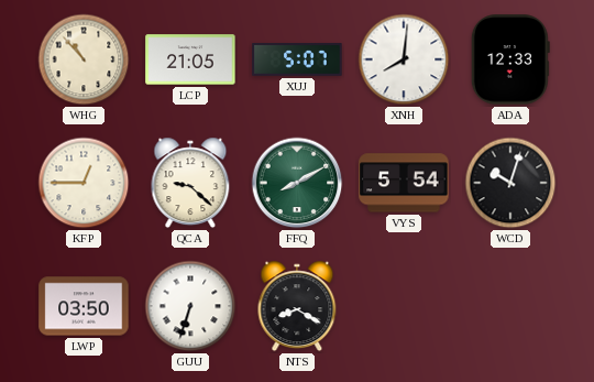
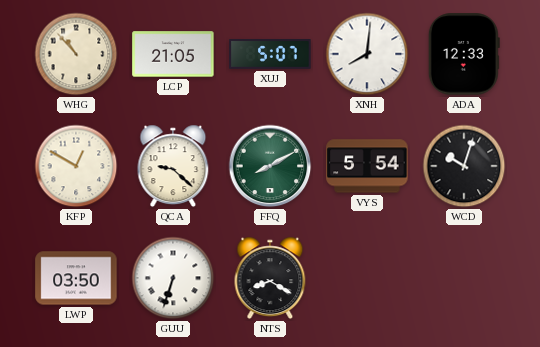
KFP: 12:45 -> 12:50 (76, 166)
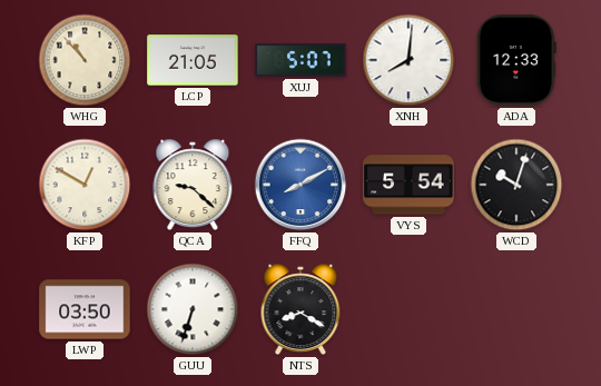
FFQ dial: green -> blue (300, 185)
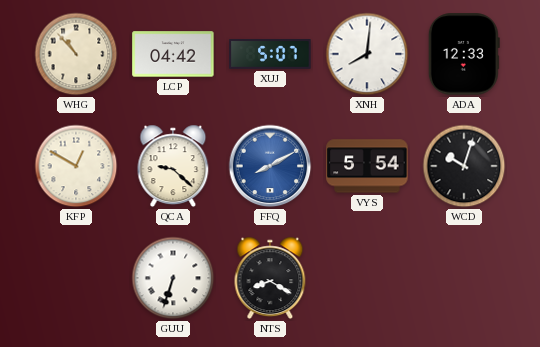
LCP: 21:05 -> 04:42 (173, 54)
LWP: 03:50 -> none (85, 309)
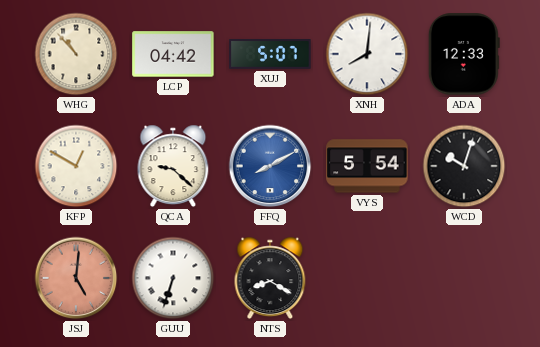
JSJ: none -> 5:01 (76, 278)
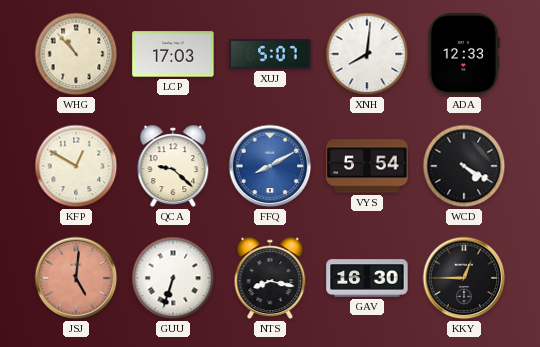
LCP: 04:42 -> 17:03 (173, 54)
WCD: 10:03 -> 4:20 (464, 166)
NTS: 8:20 -> 8:17 (270, 278)
GAV: none -> 16:30 (367, 278)
KKY: none -> 12:45 (464, 278)
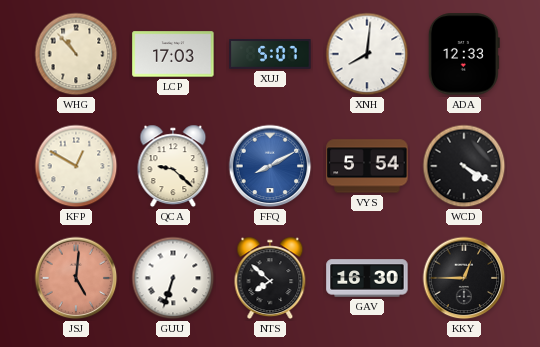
NTS: 8:17 -> 7:52 (270, 278)
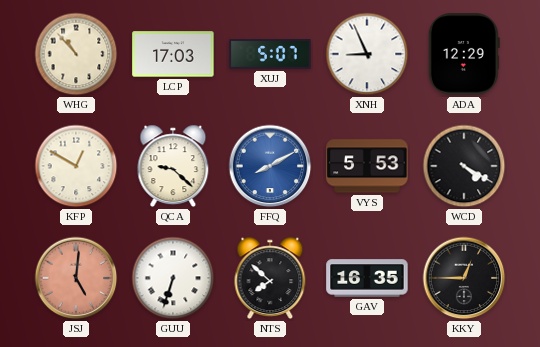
XNH: 8:01 -> 8:56 (367, 54)
ADA: 12:33 -> 12:29 (464, 54)
VYS: 5:54 -> 5:53 (367, 166)
GAV: 16:30 -> 16:35 (367, 278)
